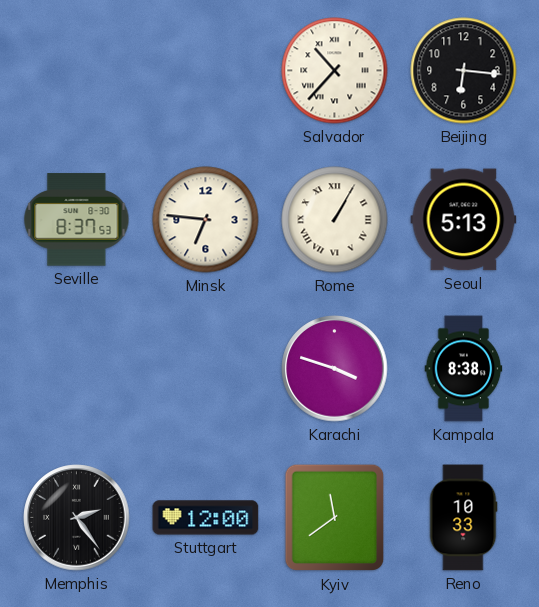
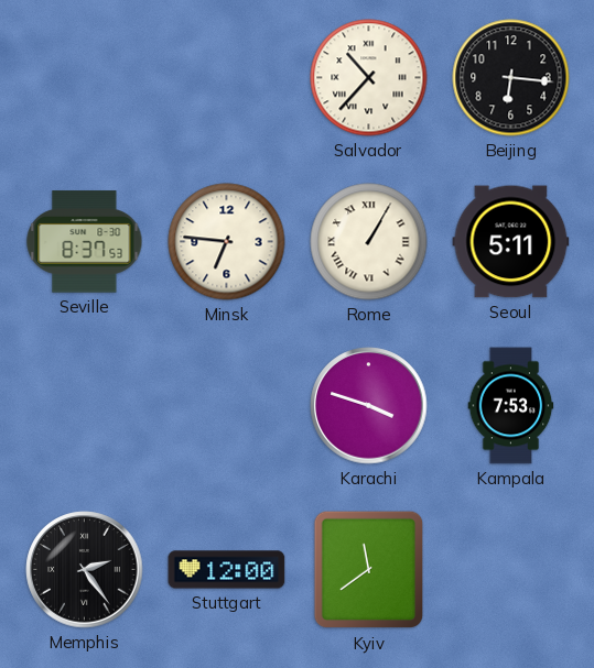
Seoul: 5:13 -> 5:11 (511, 242)
Kampala: 8:38 -> 7:53 (511, 406)
Reno: 10:33 -> none (463, 518)
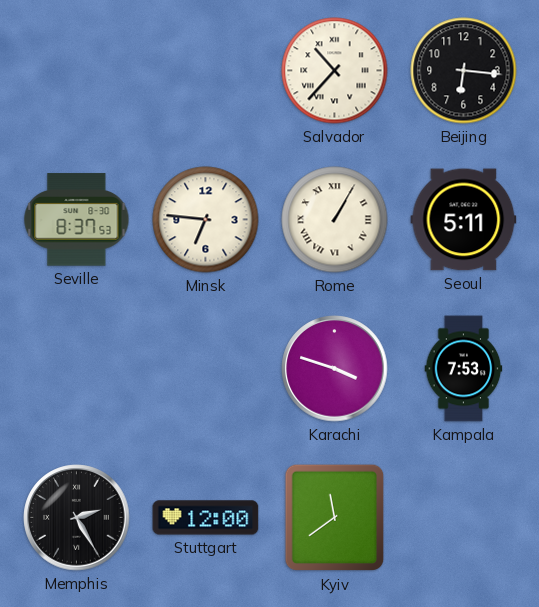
Memphis: 2:24 -> 2:25 (77, 518)
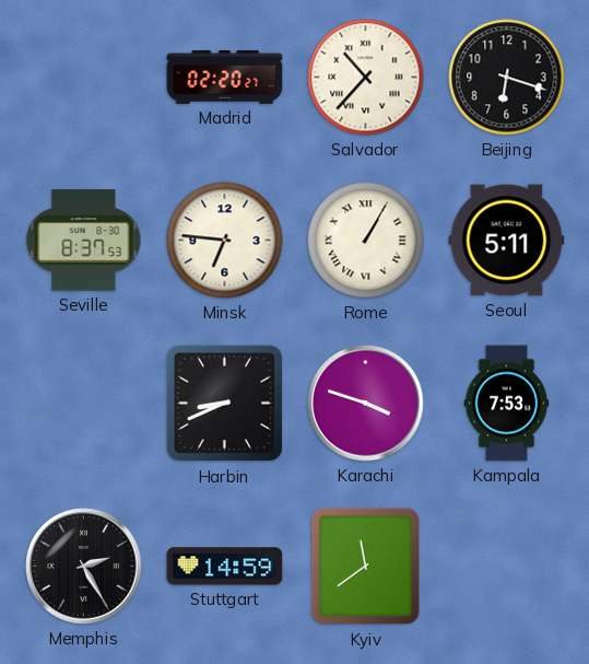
Madrid: none -> 02:20 (225, 77)
Beijing: 6:16 -> 6:18 (507, 78)
Harbin: none -> 8:41 (225, 404)
Stuttgart: 12:00 -> 14:59 (225, 567)
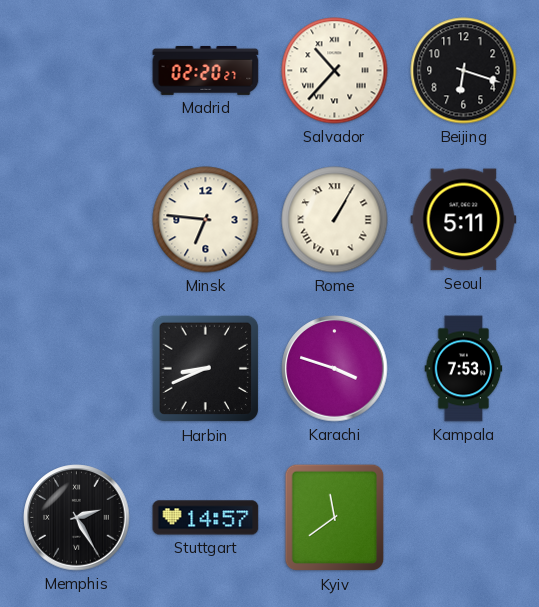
Seville: 8:37 -> none (84, 241)
Stuttgart: 14:59 -> 14:57 (206, 518)
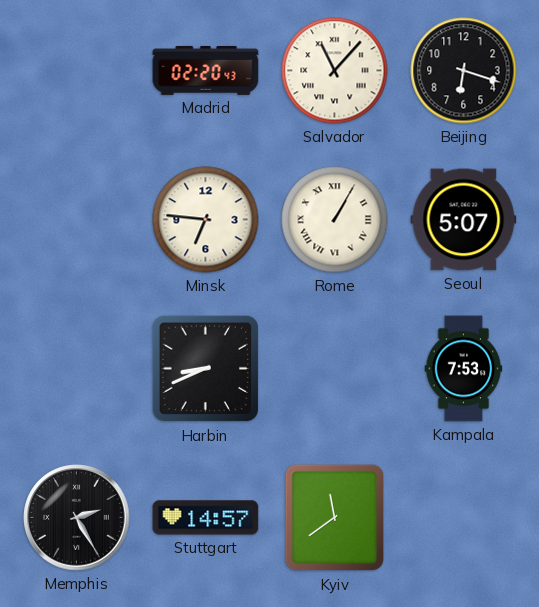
Madrid: 02:20:27 -> 02:20:43 (206, 70)
Salvador: 10:37 -> 11:07 (335, 71)
Seoul: 5:11 -> 5:07 (464, 220)
Karachi: 3:48 -> none (335, 369)
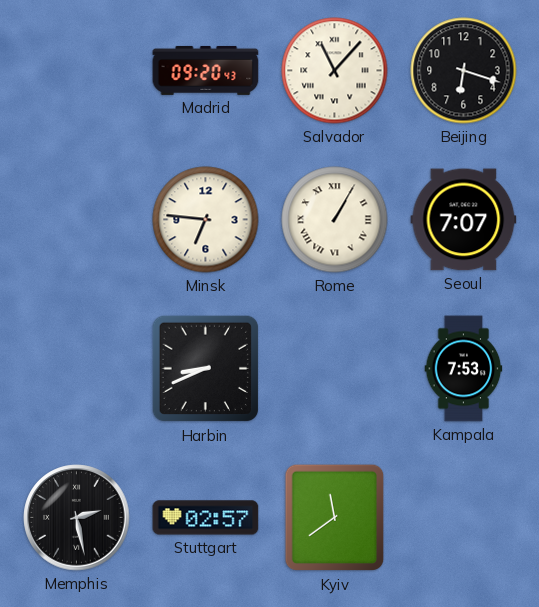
Madrid: 02:20 -> 09:20 (206, 70)
Seoul: 5:07 -> 7:07 (464, 220)
Memphis: 2:25 -> 2:28 (77, 518)
Stuttgart: 14:57 -> 02:57 (206, 518)
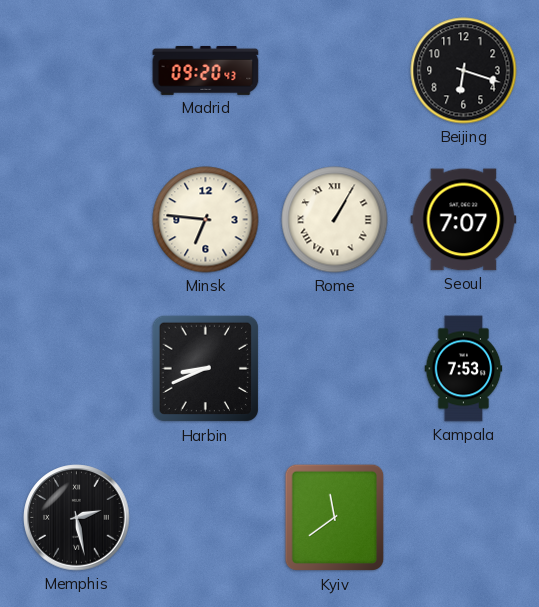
Salvador: 11:07 -> none (335, 71)
Stuttgart: 02:57 -> none (206, 518)
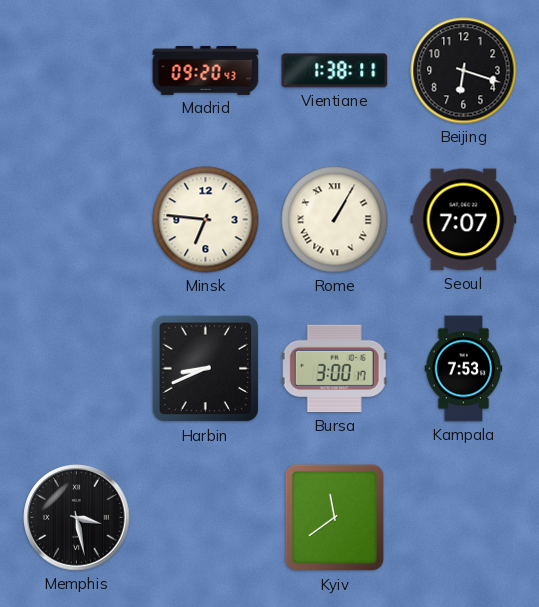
Vientiane: none -> 1:38 (335, 71)
Bursa: none -> 3:00 (334, 369)
Memphis: 2:28 -> 3:28 (77, 518)
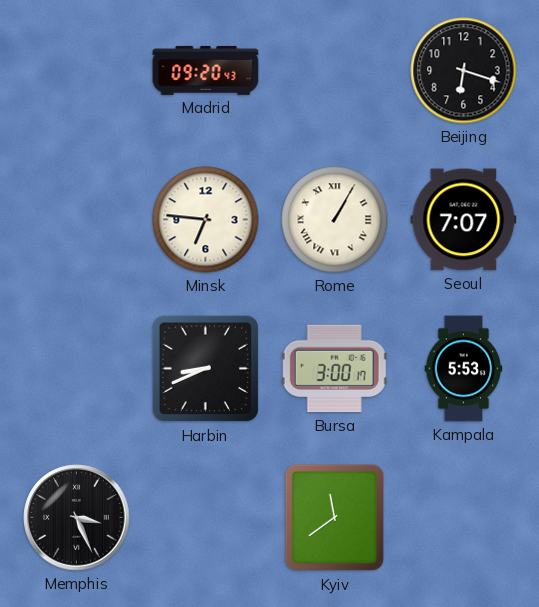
Vientiane: 1:38 -> none (335, 71)
Kampala: 7:53 -> 5:53 (464, 369)
Memphis: 3:28 -> 3:26 (77, 518)
